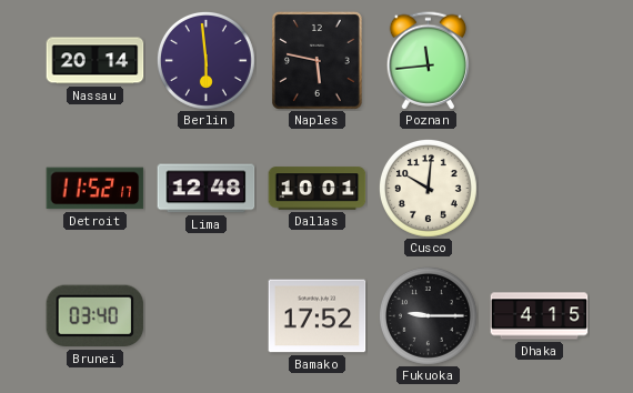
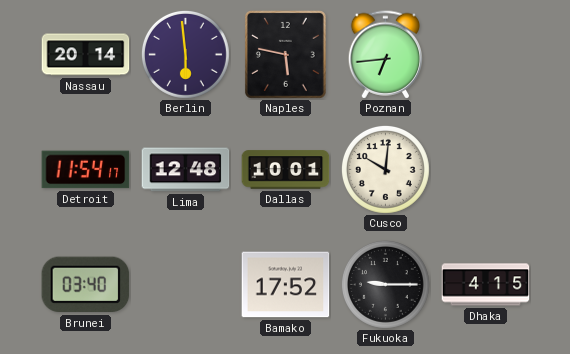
Poznan: 11:44 -> 6:44 (386, 55)
Detroit: 11:52 -> 11:54 (86, 170)
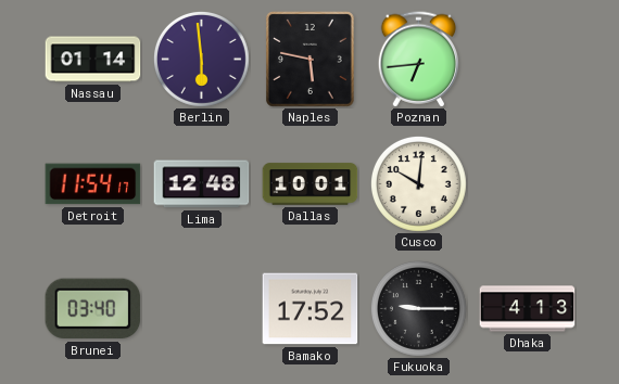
Nassau: 20:14 -> 01:14 (93, 60)
Dhaka: 4:15 -> 4:13 (528, 309)
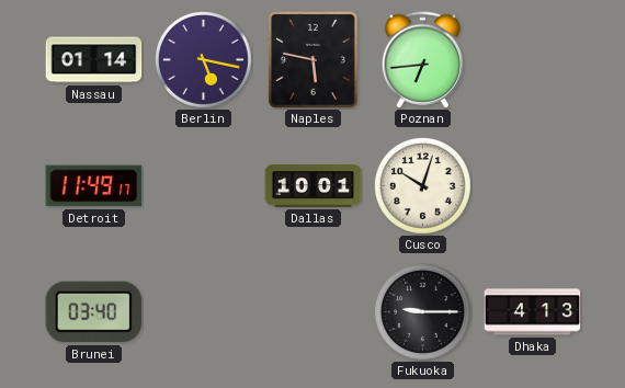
Berlin: 5:59 -> 5:17 (203, 59)
Detroit: 11:54 -> 11:49 (94, 186)
Lima: 12:48 -> none (202, 184)
Cusco: 10:01 -> 10:03 (422, 185)
Bamako: 17:52 -> none (311, 309)
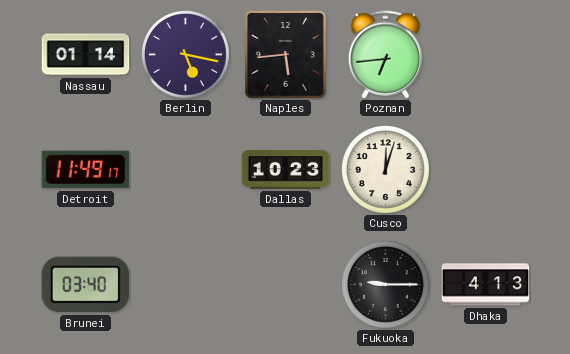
Naples: 5:47 -> 5:44 (285, 54)
Dallas: 10:01 -> 10:23 (286, 170)
Cusco: 10:03 -> 12:03 (385, 169)
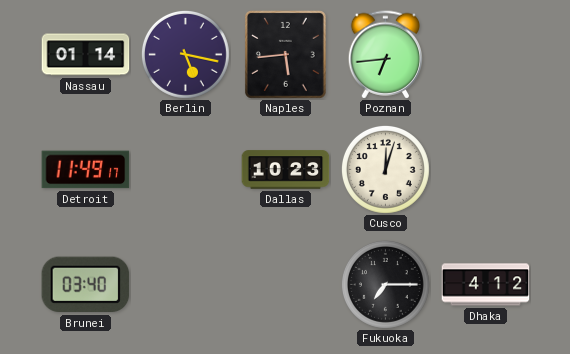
Fukuoka: 9:15 -> 7:15 (385, 284)
Dhaka: 4:13 -> 4:12 (486, 285)
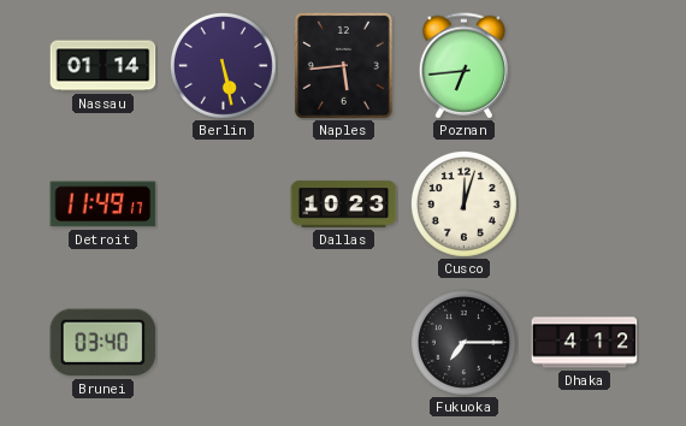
Berlin: 5:17 -> 5:28 (223, 65)
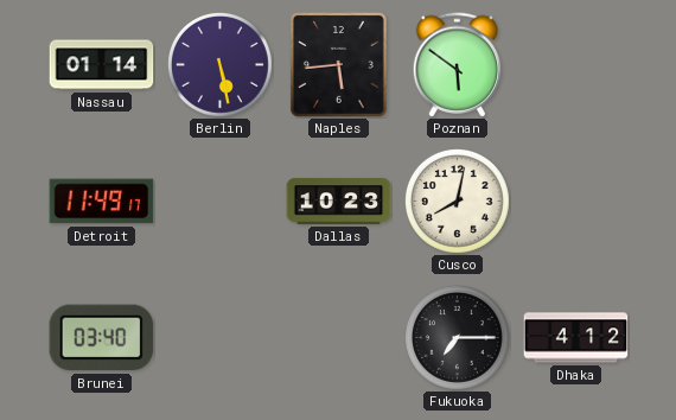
Poznan: 6:44 -> 5:51 (458, 65)
Cusco: 12:03 -> 8:02 (457, 201)
